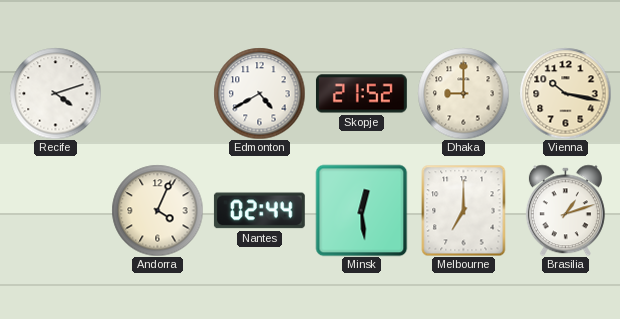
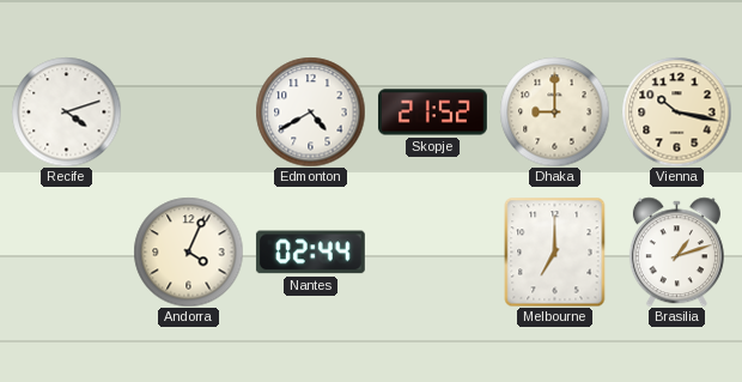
Minsk: 12:29 -> none (361, 210)
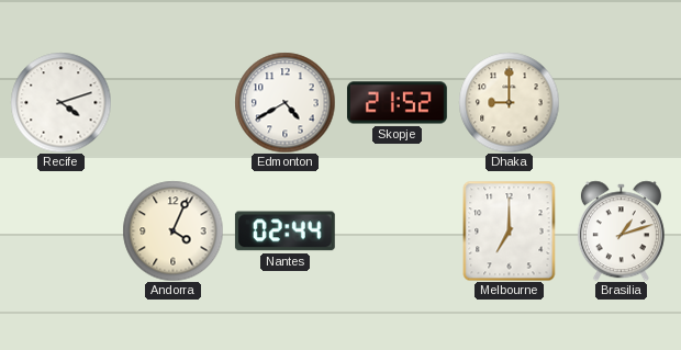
Vienna: 10:17 -> none (676, 111)
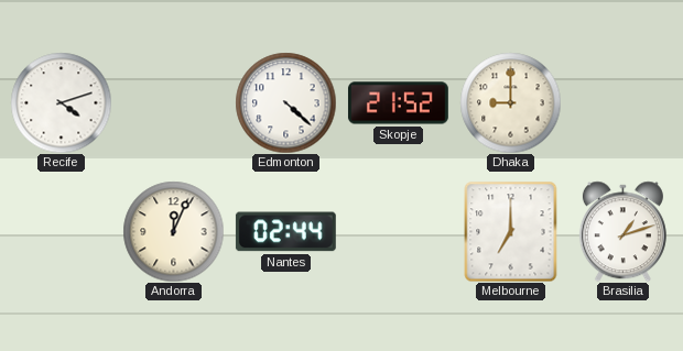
Edmonton: 4:40 -> 4:22 (285, 102)
Andorra: 4:04 -> 12:04 (173, 231)
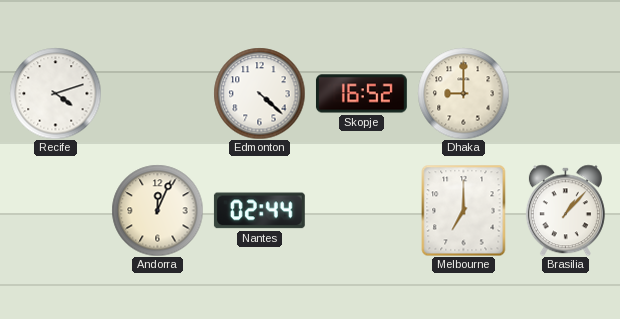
Skopje: 21:52 -> 16:52 (362, 94)
Brasilia: 1:12 -> 1:07 (565, 210)
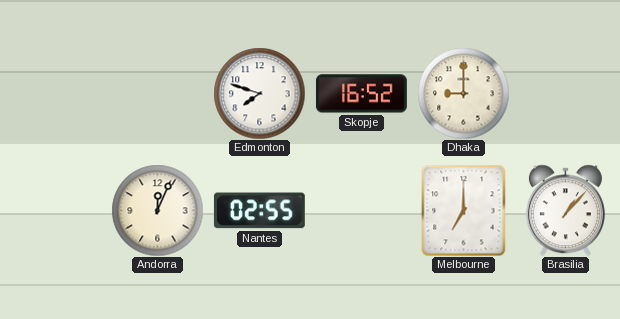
Recife: 4:12 -> none (55, 93)
Edmonton: 4:22 -> 7:48 (259, 93)
Nantes: 02:44 -> 02:55 (259, 211)
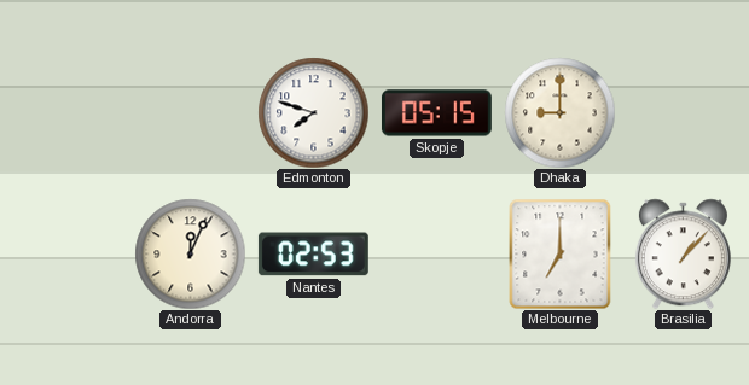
Skopje: 16:52 -> 05:15 (437, 113)
Nantes: 02:55 -> 02:53 (313, 255)
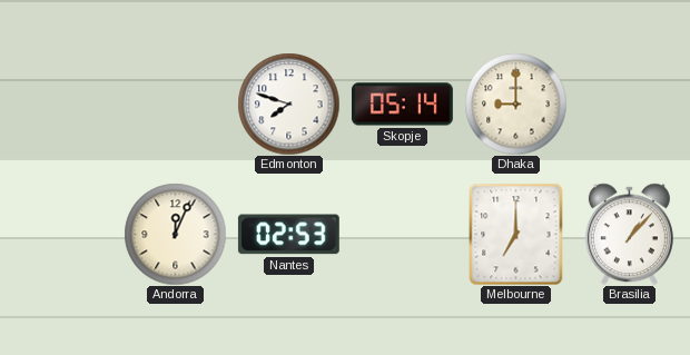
Skopje: 05:15 -> 05:14 (403, 105)
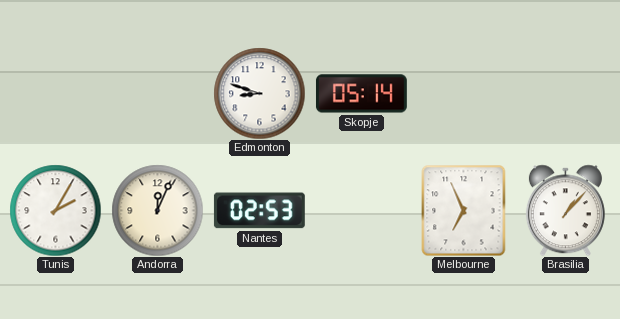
Edmonton: 7:48 -> 8:48 (259, 93)
Dhaka: 9:00 -> none (515, 103)
Tunis: none -> 2:05 (55, 210)
Melbourne: 7:00 -> 6:56 (464, 210)
